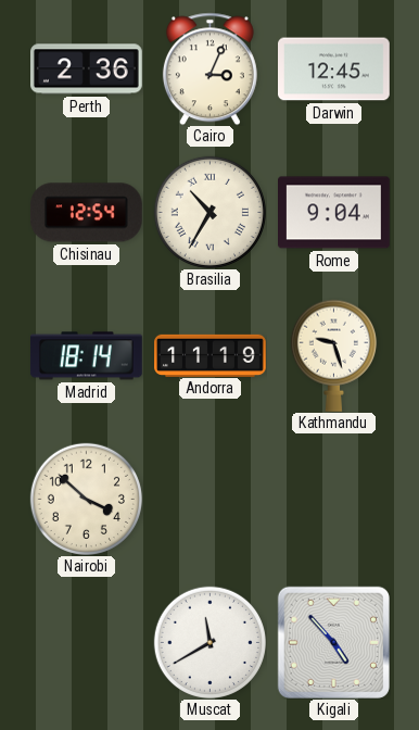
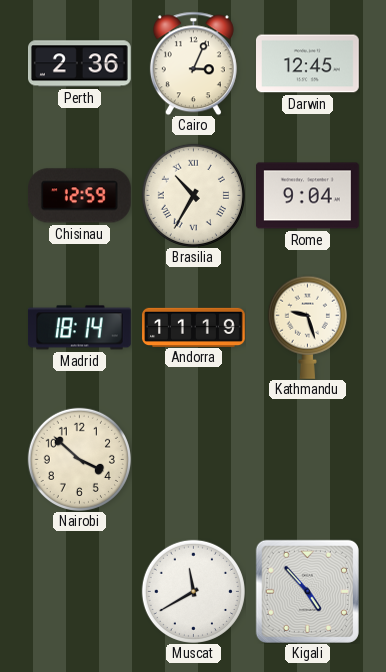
Chisinau: 12:54 -> 12:59 (79, 196)
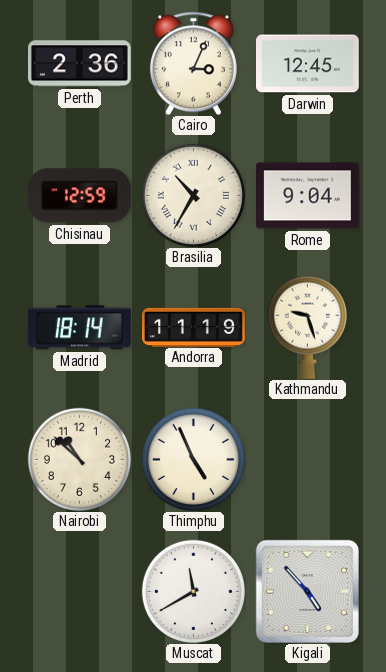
Nairobi: 3:52 -> 10:52 (79, 459)
Thimphu: none -> 4:56 (193, 459)
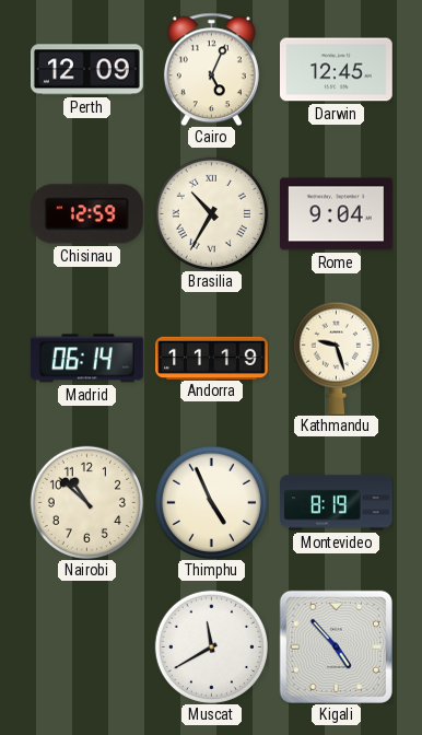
Perth: 2:36 -> 12:09 (87, 70)
Cairo: 3:04 -> 5:04 (211, 69)
Madrid: 18:14 -> 06:14 (86, 359)
Montevideo: none -> 8:19 (337, 503)
